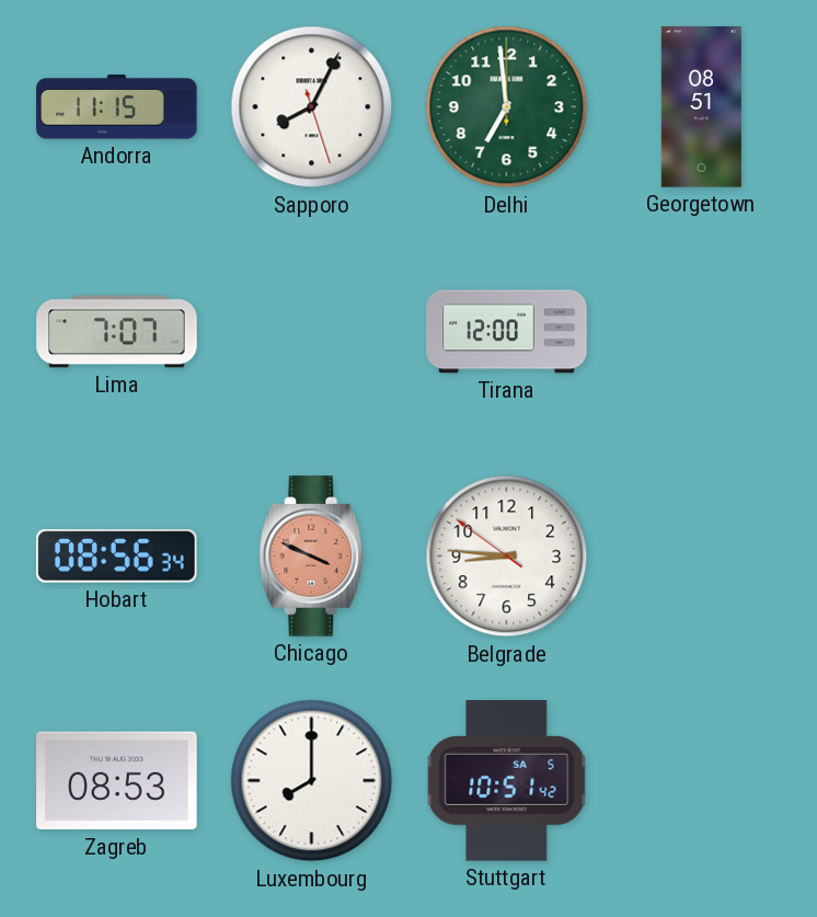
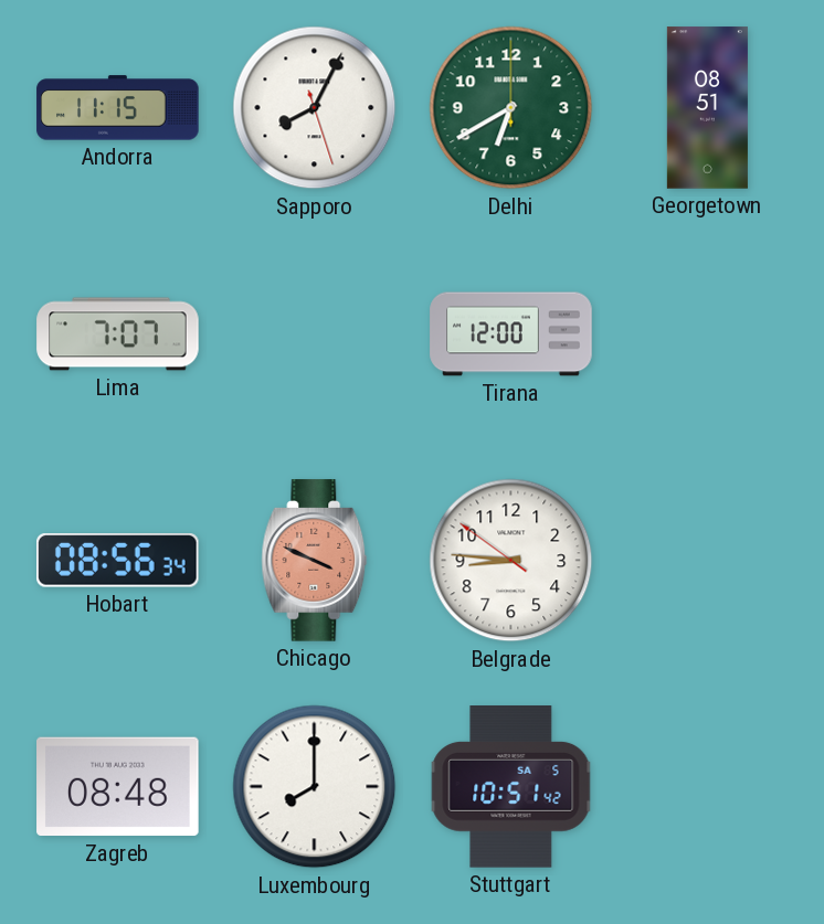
Delhi: 6:59 -> 6:40 (511, 108)
Zagreb: 08:53 -> 08:48 (118, 787)
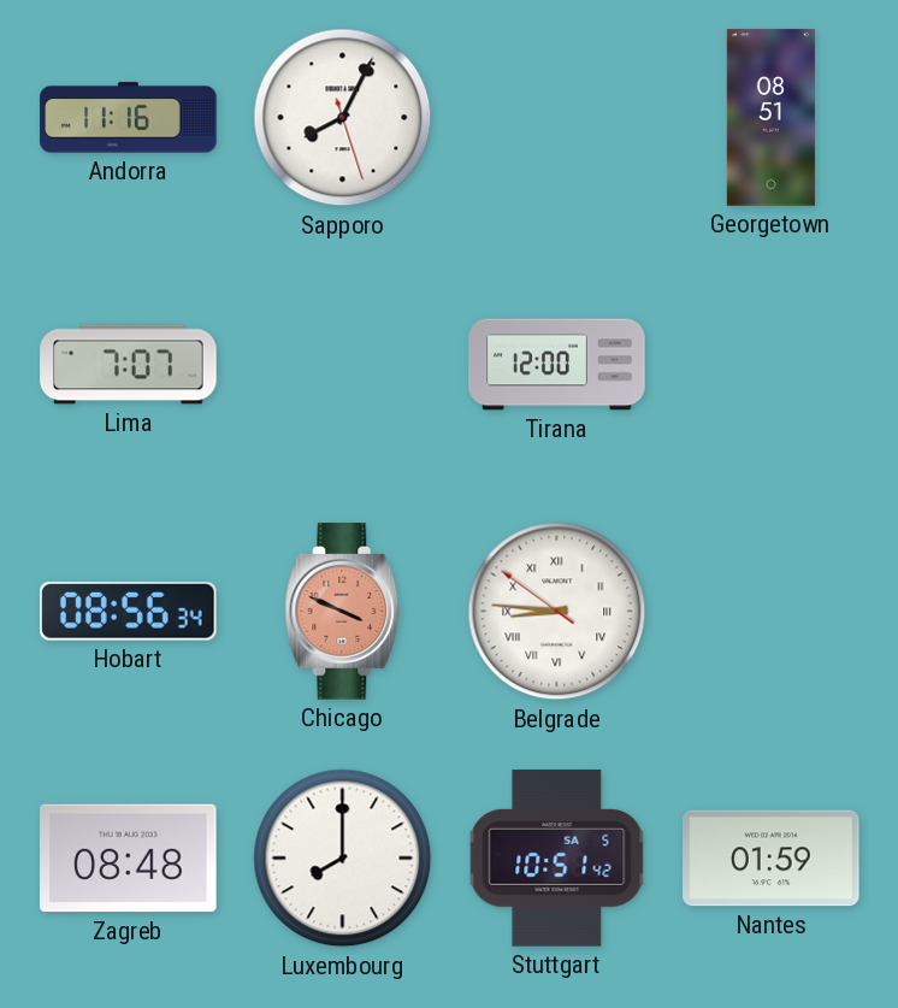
Andorra: 11:15 -> 11:16 (129, 118)
Delhi: 6:40 -> none (511, 108)
Belgrade numerals: Arabic -> Roman (557, 612)
Nantes: none -> 01:59 (772, 859)
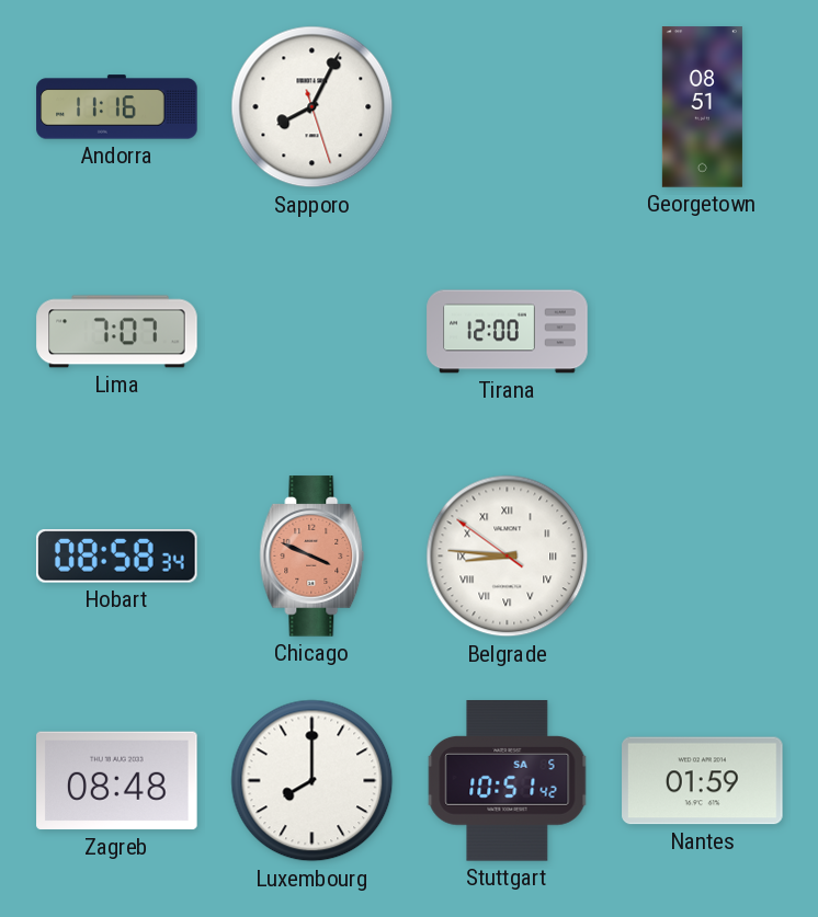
Hobart: 08:56 -> 08:58 (117, 557)
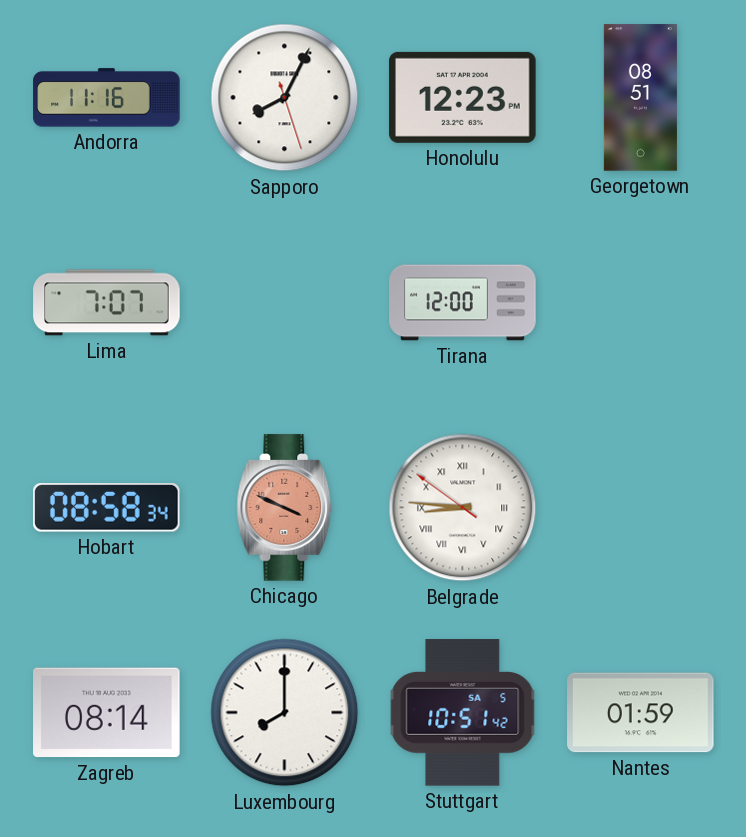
Honolulu: none -> 12:23 (463, 97)
Zagreb: 08:48 -> 08:14 (107, 713)
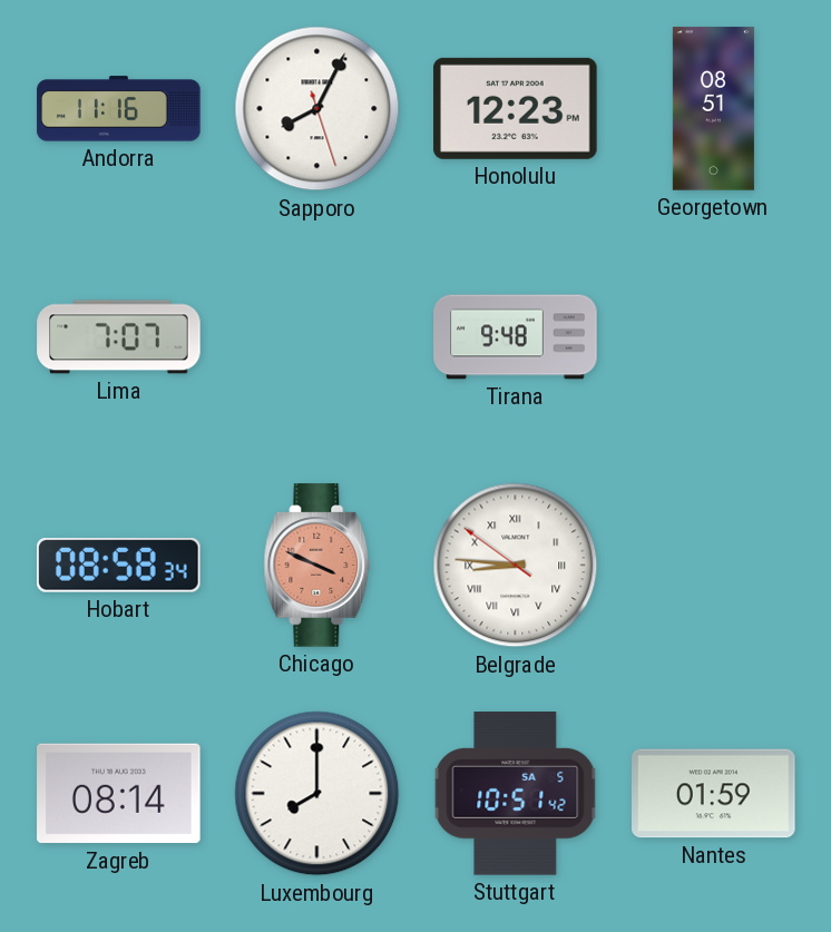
Tirana: 12:00 -> 9:48 (516, 337)
